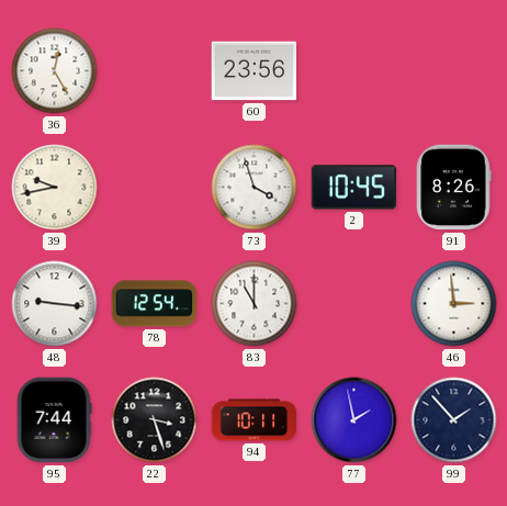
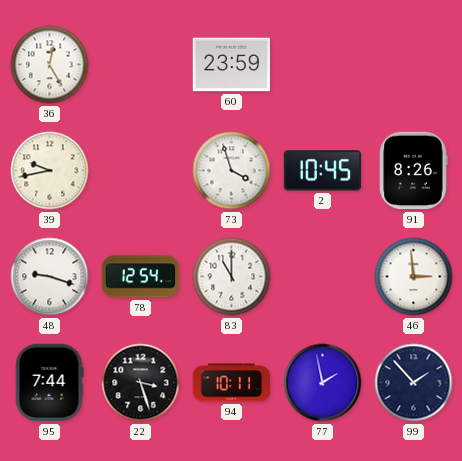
60: 23:56 -> 23:59 (232, 65)
48: 9:16 -> 9:18 (50, 277)
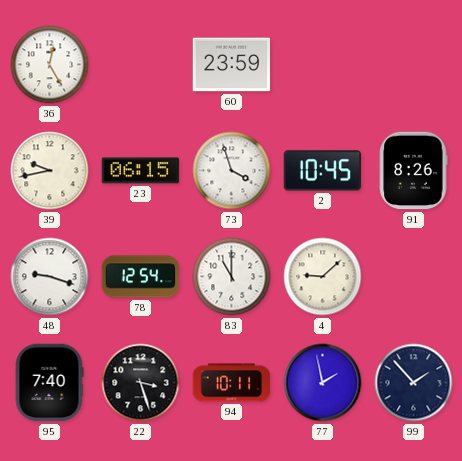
23: none -> 06:15 (141, 171)
4: none -> 9:08 (323, 277)
46: 2:59 -> none (414, 277)
95: 7:44 -> 7:40 (49, 383)
